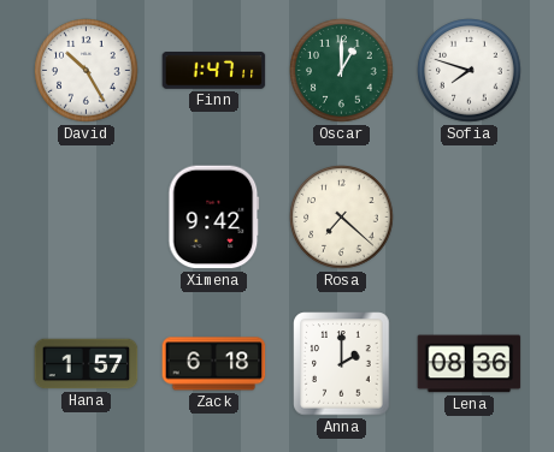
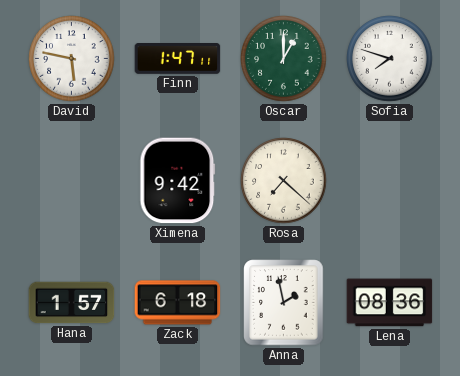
David: 10:25 -> 5:47 (72, 59)
Anna: 2:00 -> 1:58 (284, 303)
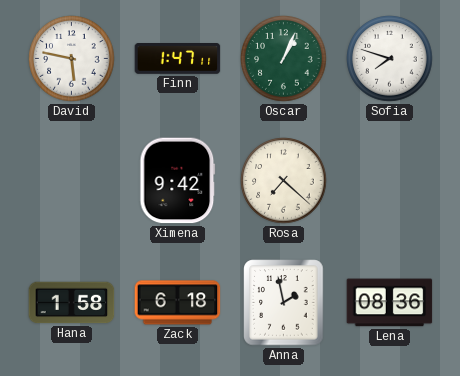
Oscar: 1:00 -> 1:04 (284, 59)
Hana: 1:57 -> 1:58 (72, 303)
